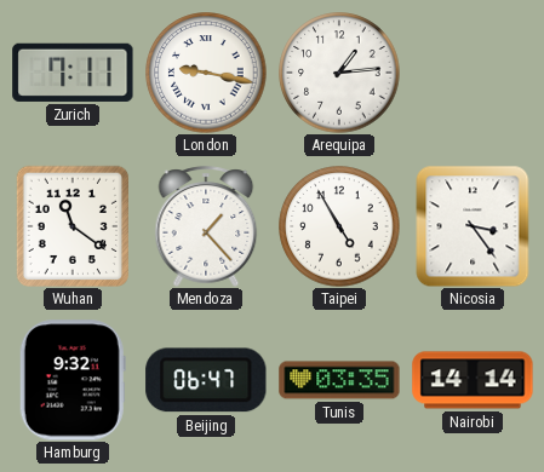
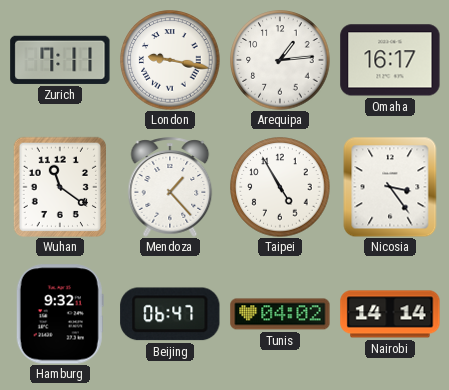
Omaha: none -> 16:17 (390, 60)
Tunis: 03:35 -> 04:02 (280, 314)
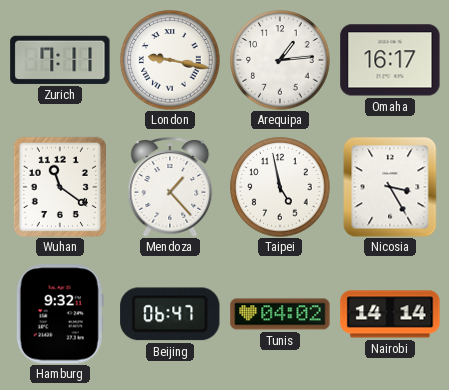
Taipei: 4:55 -> 4:58 (280, 187)
Nicosia: 3:24 -> 3:25 (390, 187)
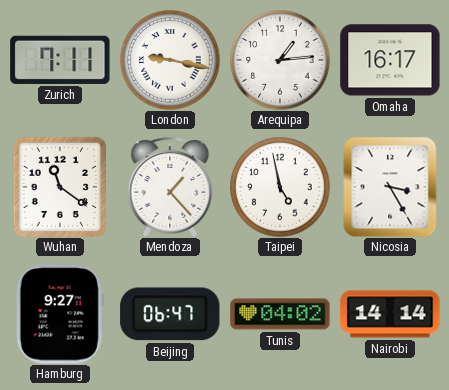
Hamburg: 9:32 -> 9:27 (60, 314)
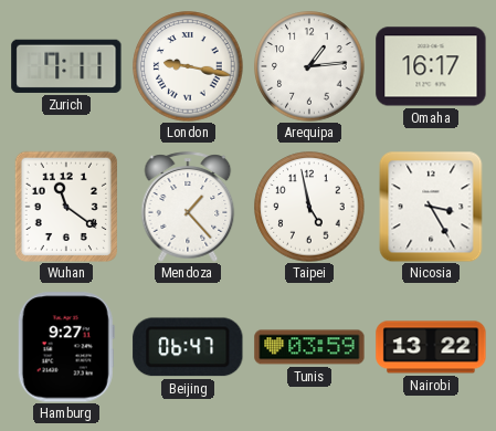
Tunis: 04:02 -> 03:59 (309, 347)
Nairobi: 14:14 -> 13:22 (431, 347)
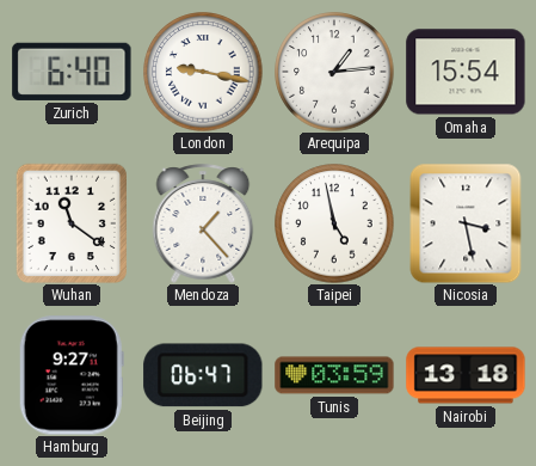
Zurich: 7:11 -> 6:40 (72, 72)
Omaha: 16:17 -> 15:54 (466, 72)
Nicosia: 3:25 -> 3:28 (466, 223)
Nairobi: 13:22 -> 13:18 (466, 375)
